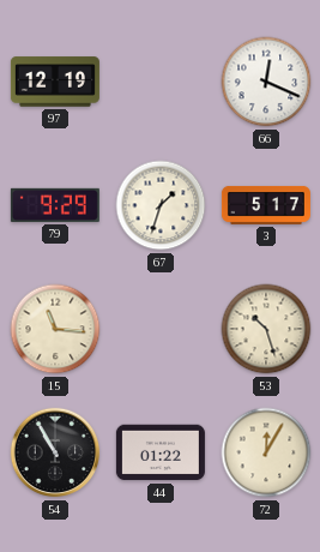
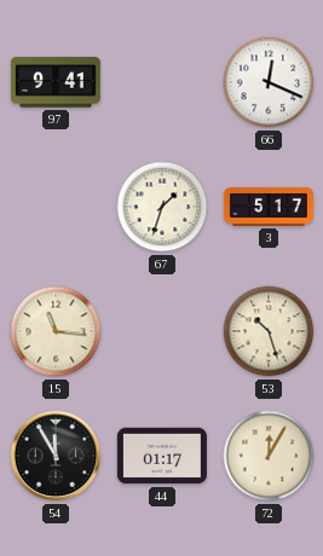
97: 12:19 -> 9:41 (56, 82)
79: 9:29 -> none (55, 205)
54: 10:55 -> 11:55 (56, 456)
44: 01:22 -> 01:17 (162, 456)
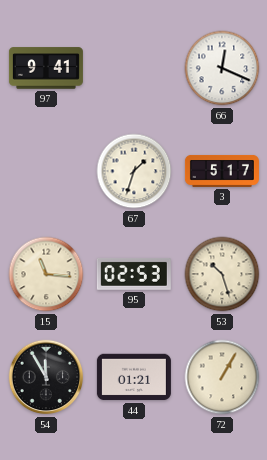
95: none -> 02:53 (134, 274)
44: 01:17 -> 01:21 (134, 377)
72: 12:05 -> 1:05 (222, 377)
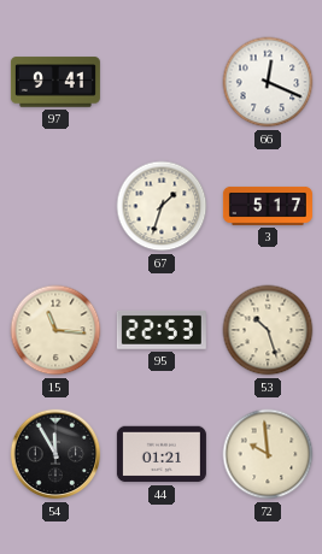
95: 02:53 -> 22:53 (162, 330)
72: 1:05 -> 9:59 (268, 454)
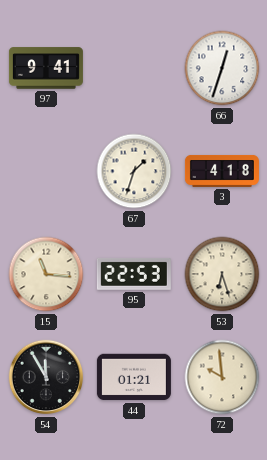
66: 12:19 -> 12:33 (222, 68)
3: 5:17 -> 4:18 (222, 171)
53: 10:27 -> 6:27 (222, 274)
